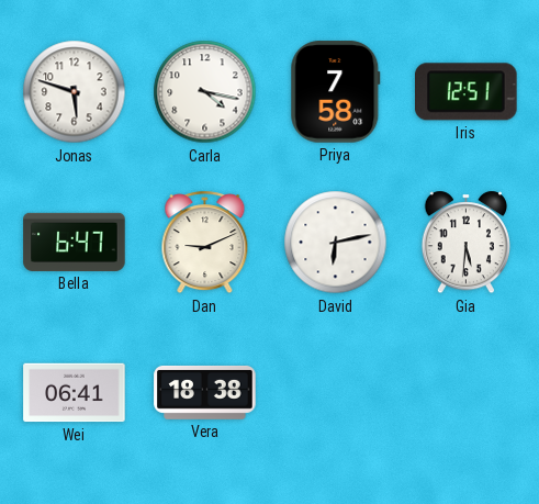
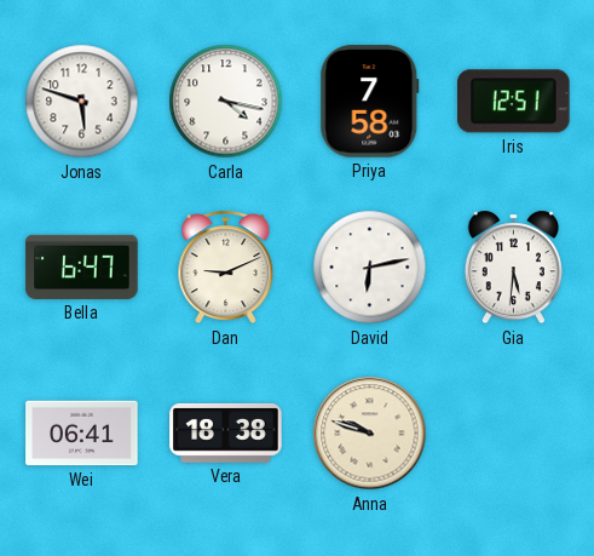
Anna: none -> 9:48 (370, 434)
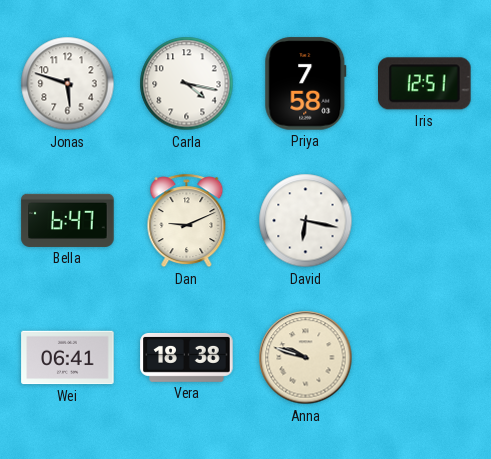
David: 6:13 -> 6:17 (306, 221)
Gia: 5:31 -> none (513, 268)
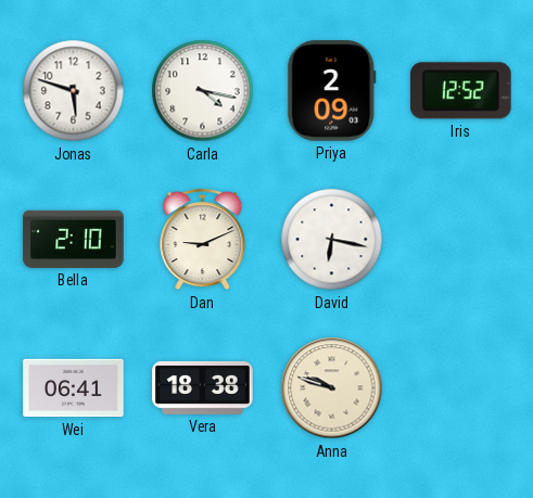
Priya: 7:58 -> 2:09 (332, 91)
Iris: 12:51 -> 12:52 (461, 91)
Bella: 6:47 -> 2:10 (74, 239)
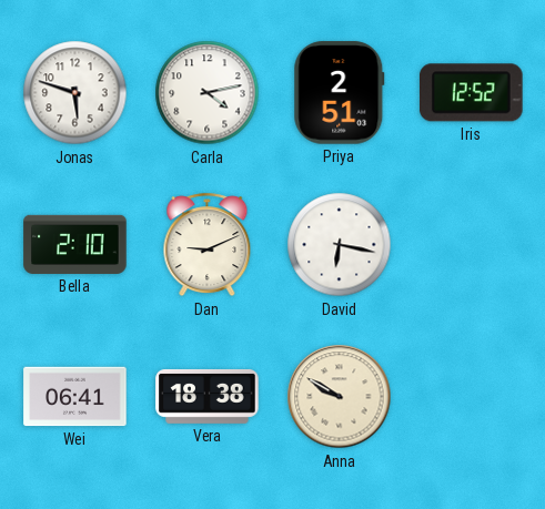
Carla: 4:17 -> 4:13 (208, 93)
Priya: 2:09 -> 2:51 (340, 93)
Anna: 9:48 -> 9:50 (340, 397)
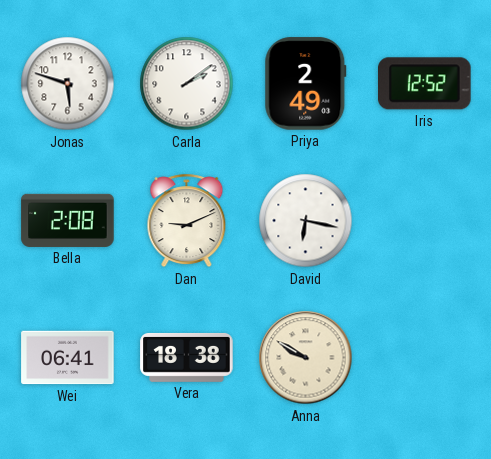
Carla: 4:13 -> 2:09 (187, 84)
Priya: 2:51 -> 2:49 (306, 84)
Bella: 2:10 -> 2:08 (68, 220)
